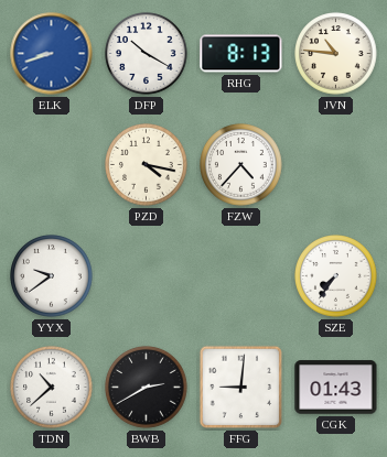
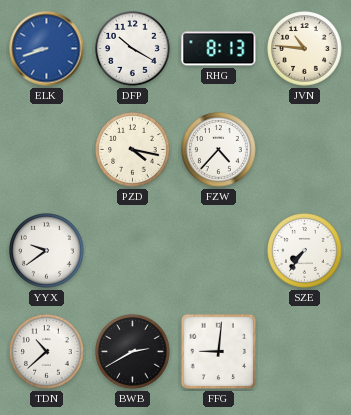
CGK: 01:43 -> none (336, 388)
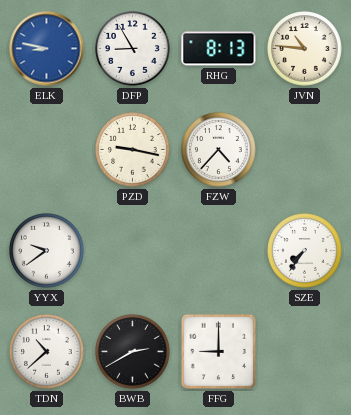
ELK: 8:42 -> 8:47 (47, 49)
DFP: 10:20 -> 8:55 (133, 49)
PZD: 4:17 -> 9:17 (133, 150)
FFG: 9:01 -> 9:00 (219, 352)
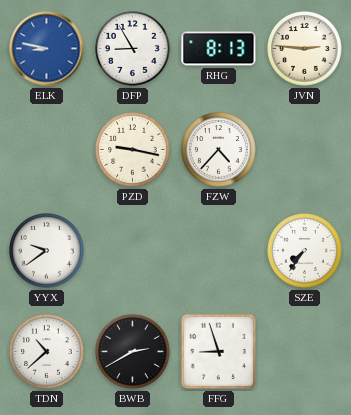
JVN: 10:46 -> 2:46 (305, 49)
FFG: 9:00 -> 8:57 (219, 352)
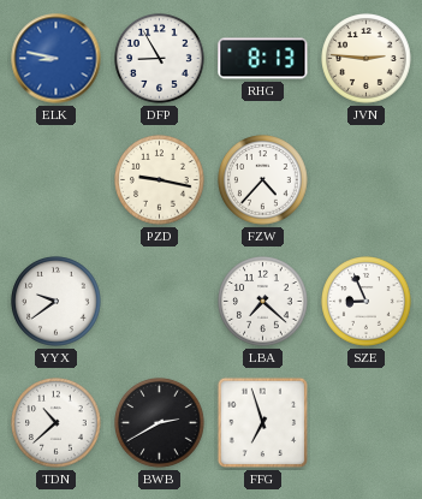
LBA: none -> 7:22 (263, 302)
SZE: 7:36 -> 8:56 (367, 302)
FFG: 8:57 -> 6:57 (263, 423)
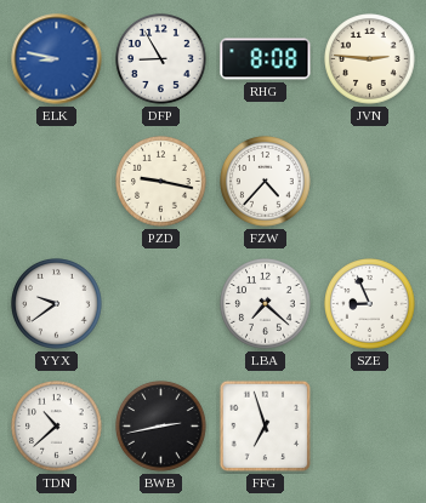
RHG: 8:13 -> 8:08 (266, 59)
BWB: 2:40 -> 2:43 (161, 427)
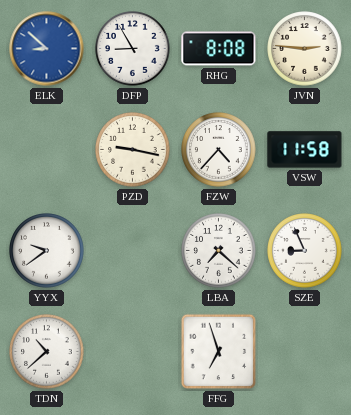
ELK: 8:47 -> 8:52 (47, 49)
VSW: none -> 11:58 (305, 150)
BWB: 2:43 -> none (161, 427)
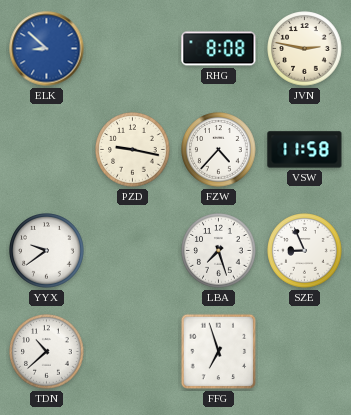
DFP: 8:55 -> none (133, 49)
JVN: 2:46 -> 2:47 (305, 49)
LBA: 7:22 -> 7:27 (219, 251)
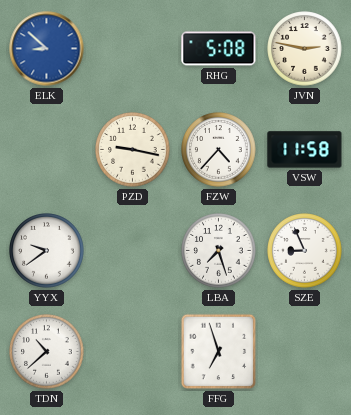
RHG: 8:08 -> 5:08 (219, 49)
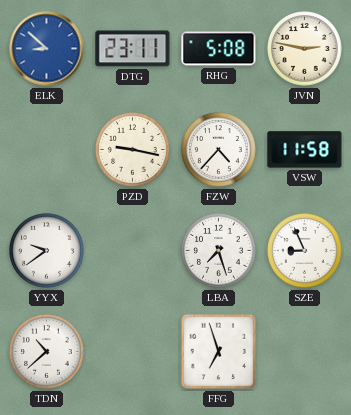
DTG: none -> 23:11 (133, 49)
